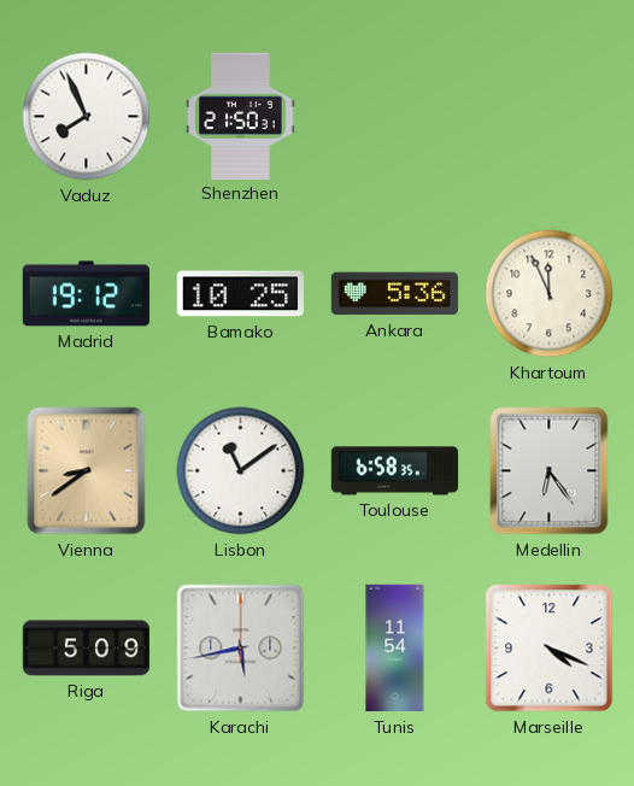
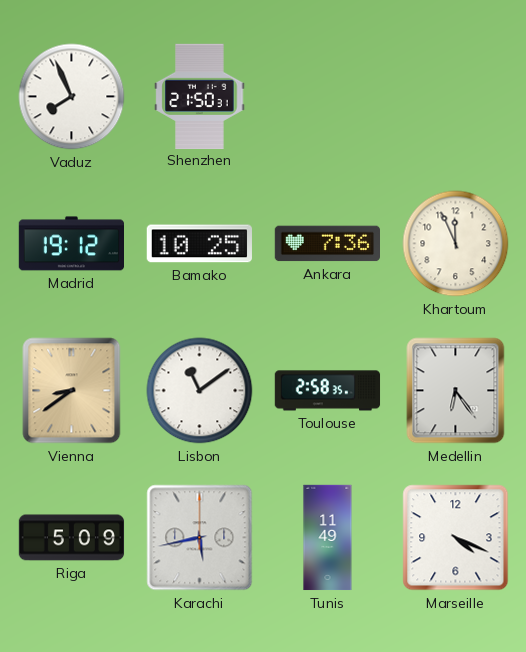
Ankara: 5:36 -> 7:36 (327, 244)
Toulouse: 6:58 -> 2:58 (328, 391)
Tunis: 11:54 -> 11:49 (328, 538)
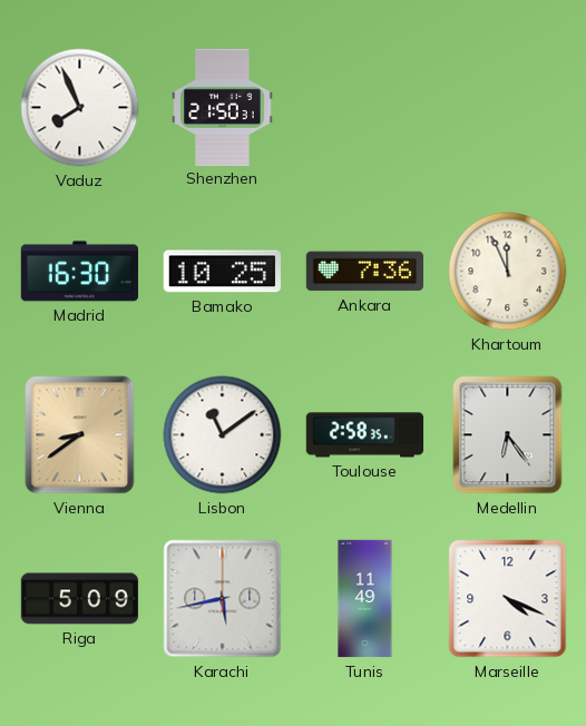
Madrid: 19:12 -> 16:30 (79, 272)
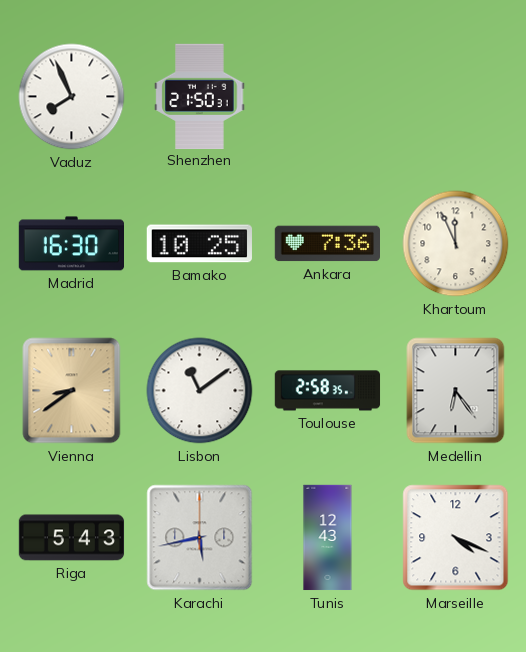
Riga: 5:09 -> 5:43 (72, 538)
Tunis: 11:49 -> 12:43 (328, 538)
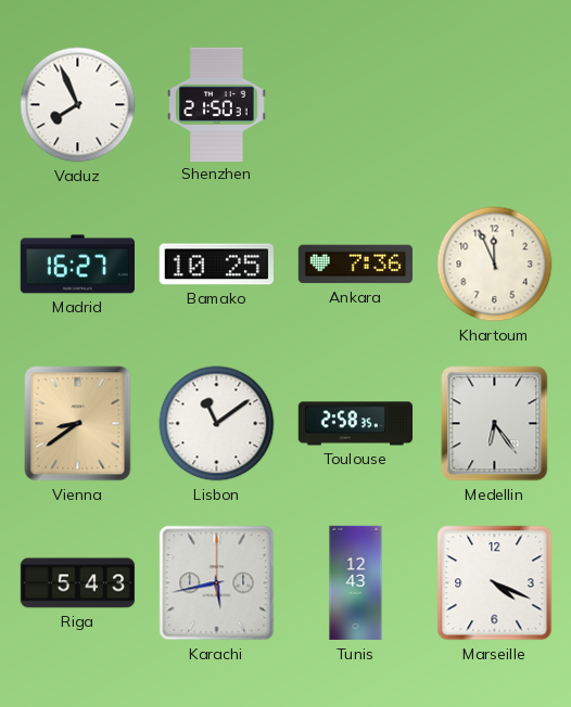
Madrid: 16:30 -> 16:27 (77, 265)
